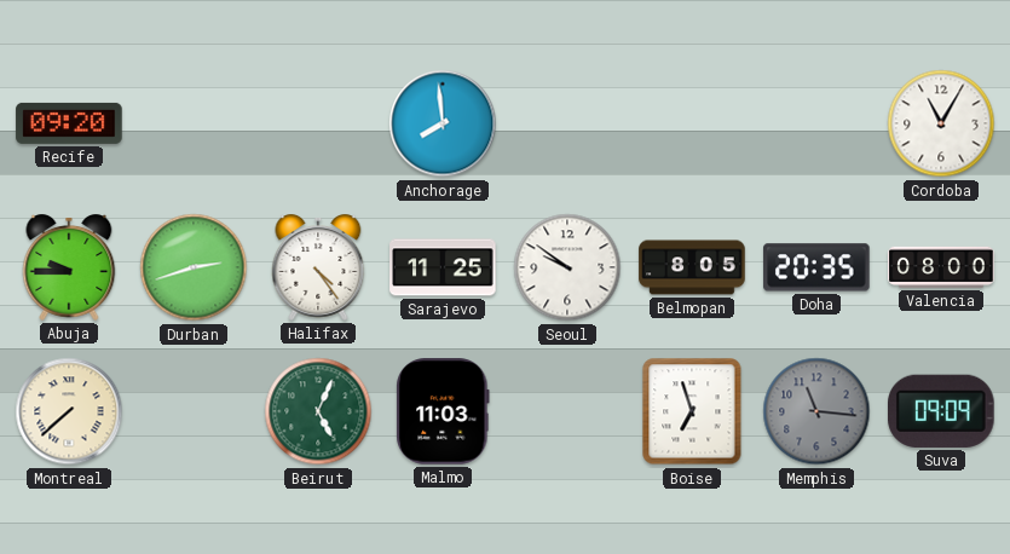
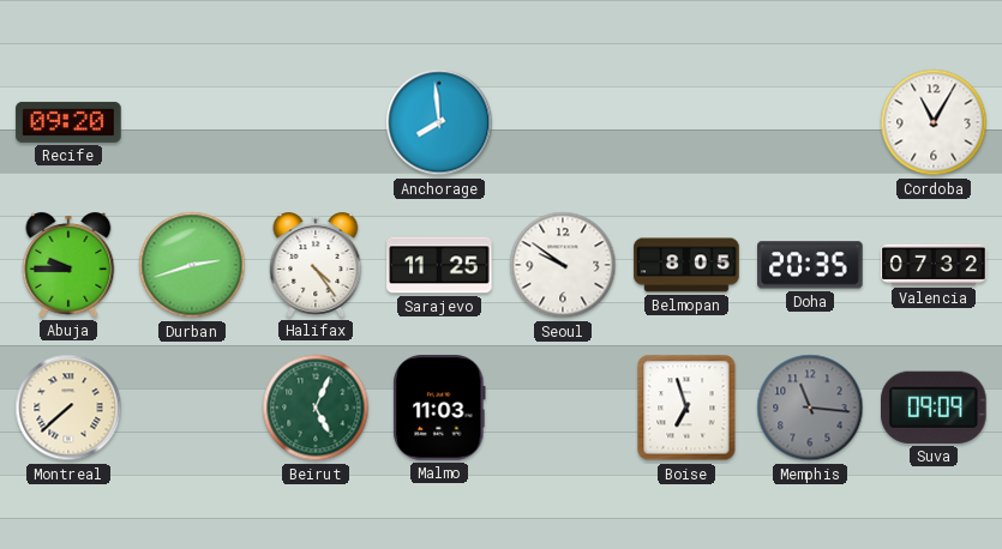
Valencia: 08:00 -> 07:32 (934, 265)
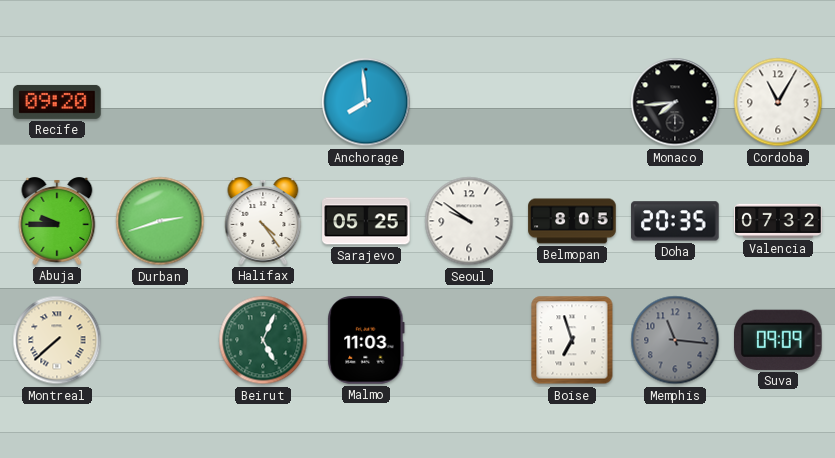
Monaco: none -> 7:44 (675, 102)
Sarajevo: 11:25 -> 05:25 (366, 221)
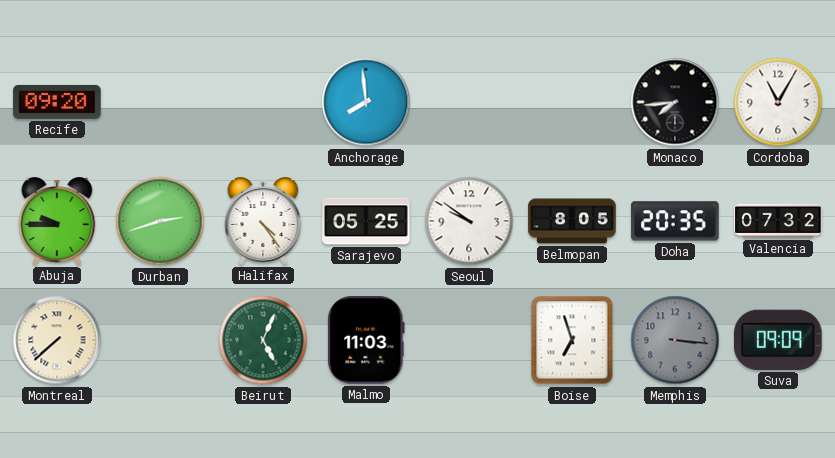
Memphis: 11:16 -> 3:16 (675, 340)
